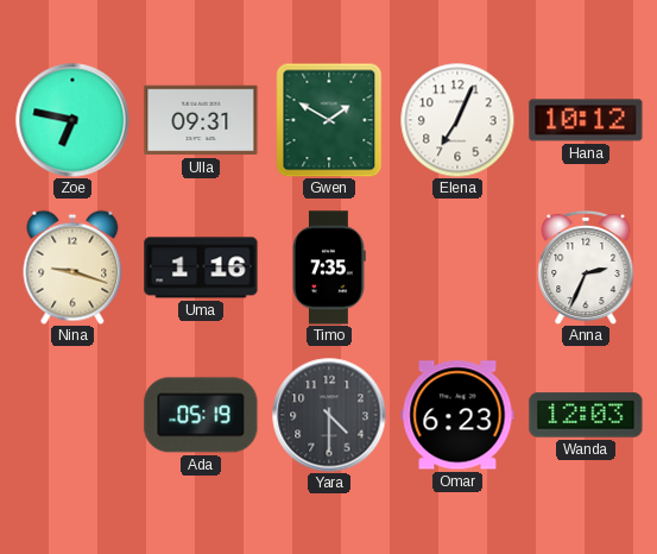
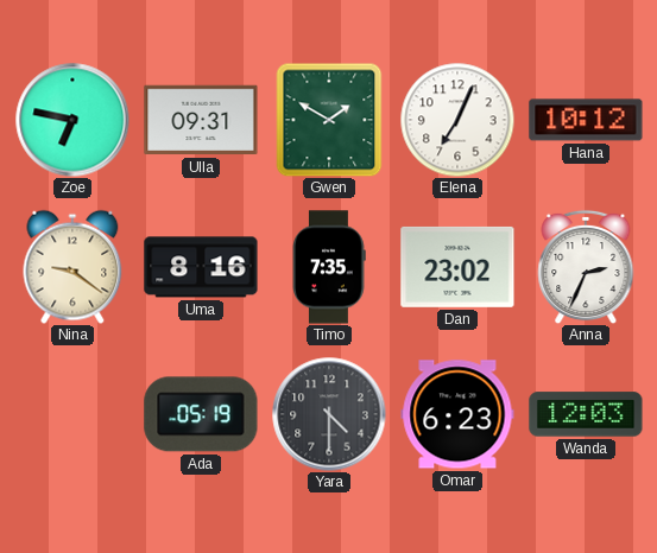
Nina: 9:18 -> 9:21 (72, 267)
Uma: 1:16 -> 8:16 (201, 267)
Dan: none -> 23:02 (457, 267)
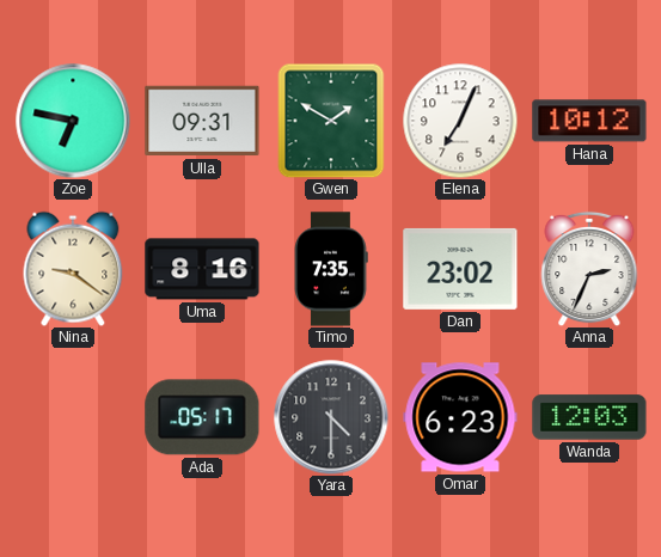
Ada: 05:19 -> 05:17 (202, 417)
